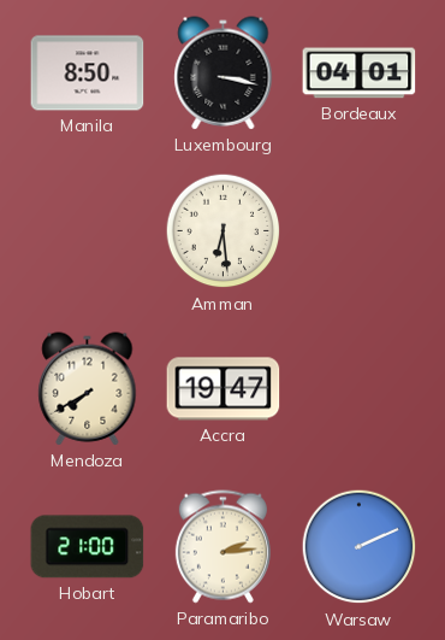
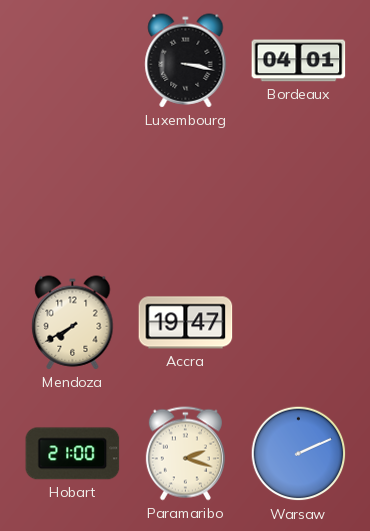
Manila: 8:50 -> none (88, 74)
Amman: 6:29 -> none (224, 231)
Paramaribo: 2:14 -> 2:18 (185, 454)
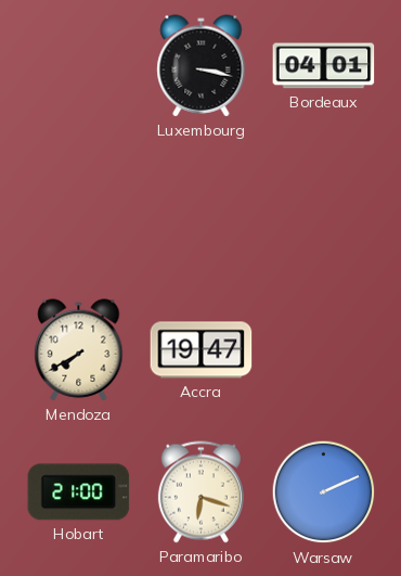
Paramaribo: 2:18 -> 6:18 (200, 492)
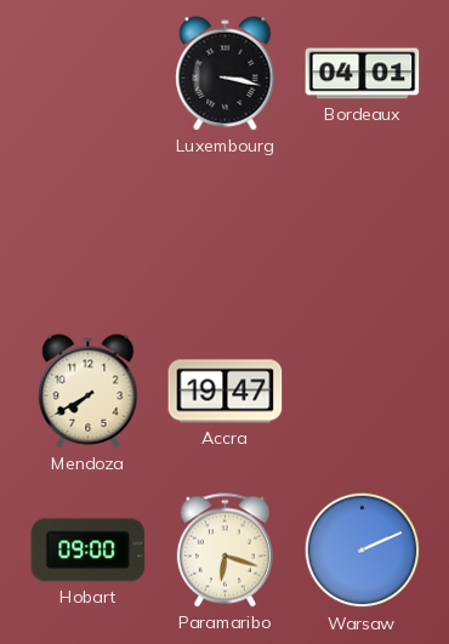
Hobart: 21:00 -> 09:00 (89, 551)
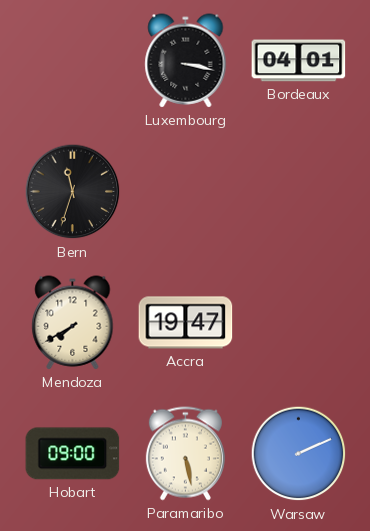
Bern: none -> 11:33 (73, 192)
Paramaribo: 6:18 -> 5:28 (185, 454)
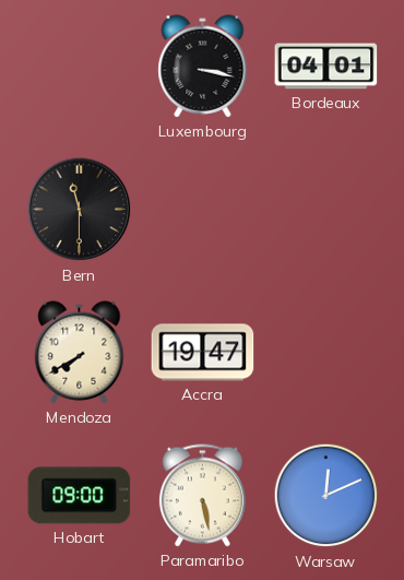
Bern: 11:33 -> 11:30 (80, 210)
Warsaw: 2:11 -> 12:11 (326, 496)
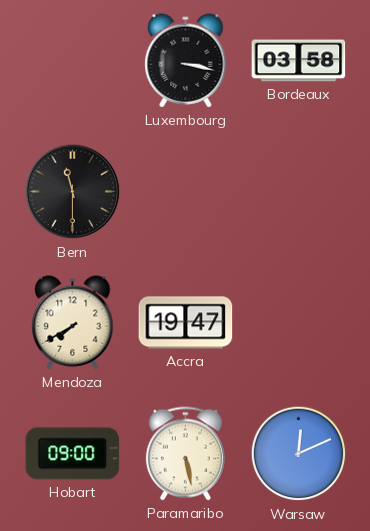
Bordeaux: 04:01 -> 03:58 (299, 61)
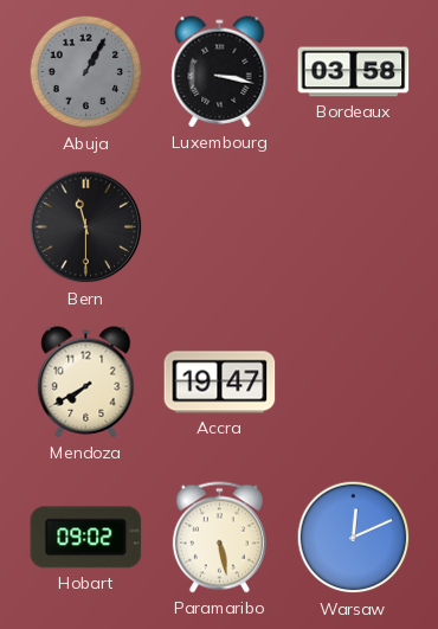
Abuja: none -> 1:05 (86, 72)
Hobart: 09:00 -> 09:02 (86, 538)
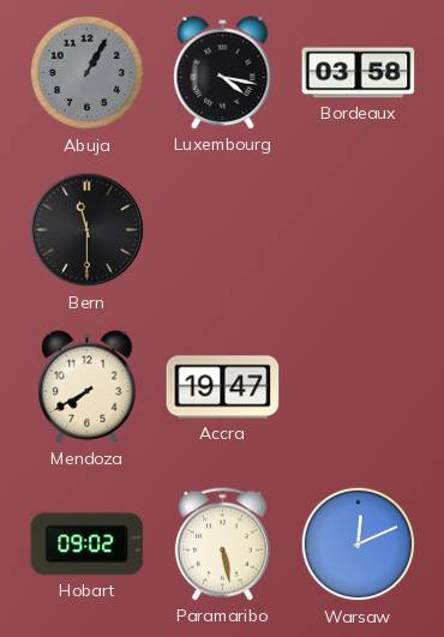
Luxembourg: 3:17 -> 4:17 (223, 73)
